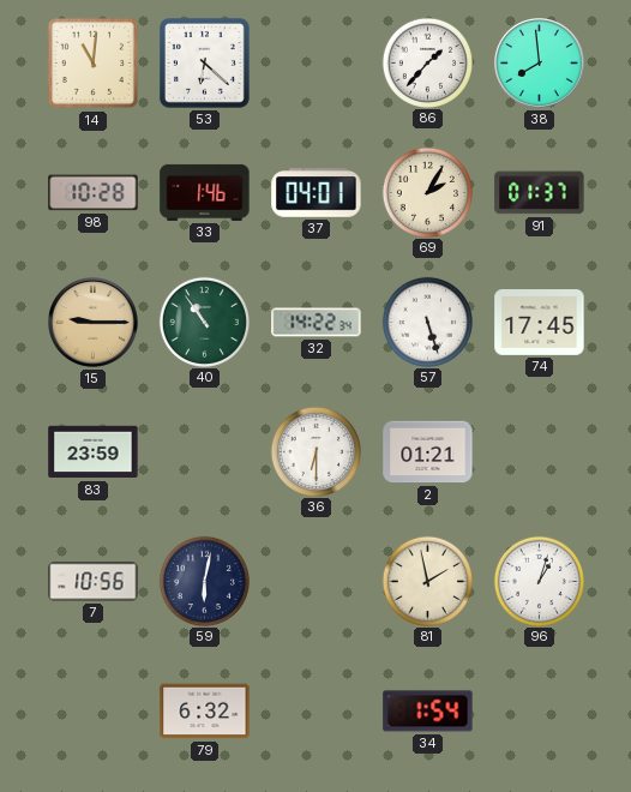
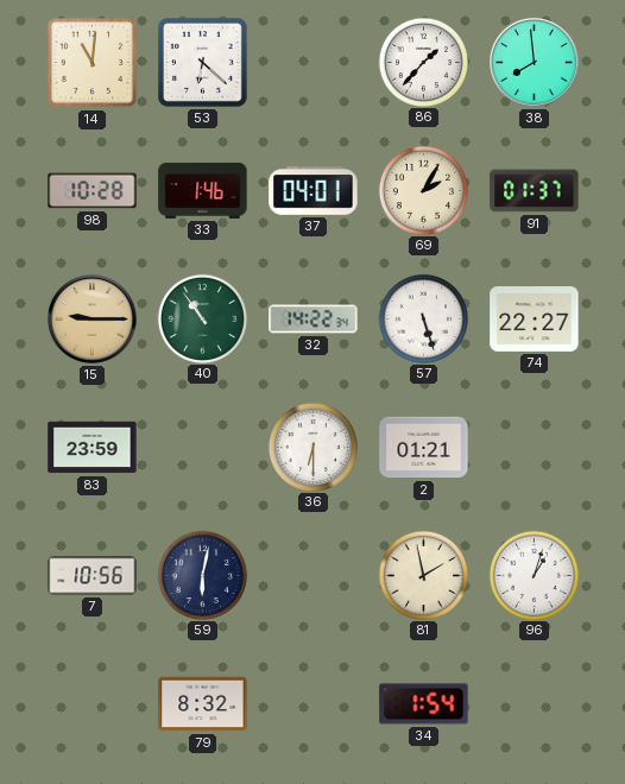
74: 17:45 -> 22:27 (535, 320)
79: 6:32 -> 8:32 (203, 704)
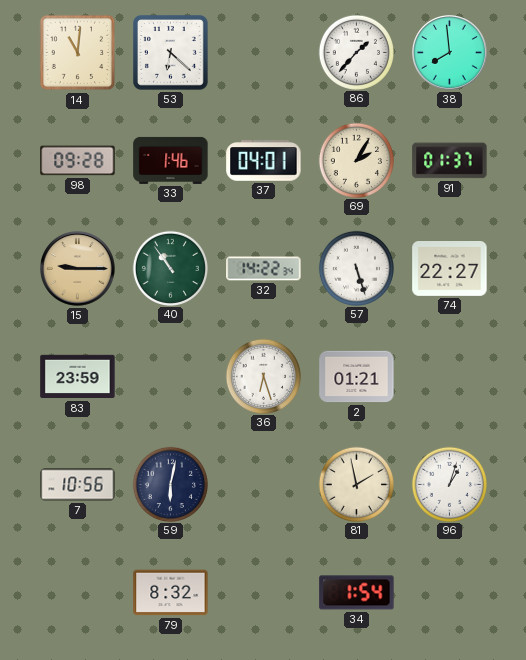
98: 10:28 -> 09:28 (78, 161)
36: 6:30 -> 6:27 (263, 376)
